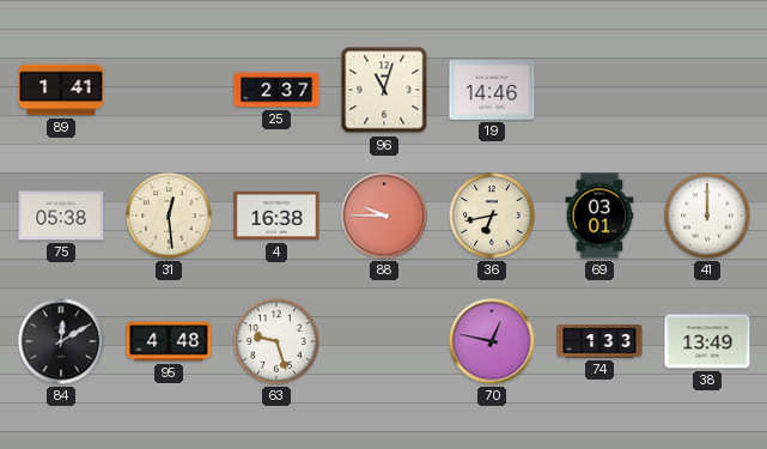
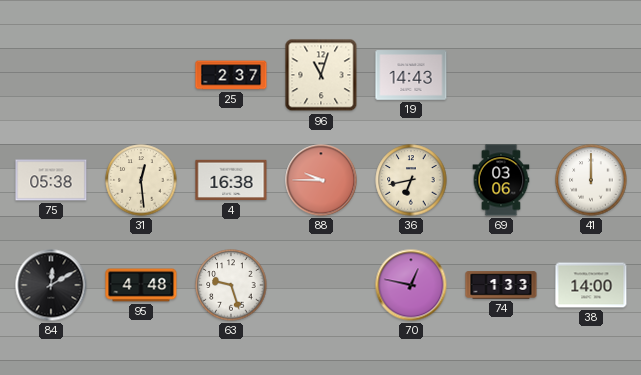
89: 1:41 -> none (61, 90)
19: 14:46 -> 14:43 (411, 75)
69: 03:01 -> 03:06 (501, 180)
38: 13:49 -> 14:00 (591, 285)
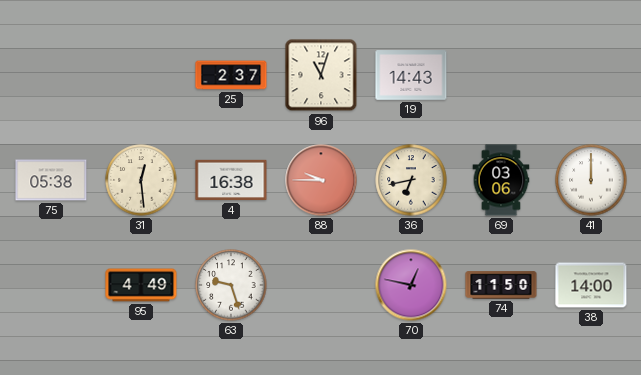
84: 12:10 -> none (51, 285)
95: 4:48 -> 4:49 (141, 285)
74: 1:33 -> 11:50 (501, 285)
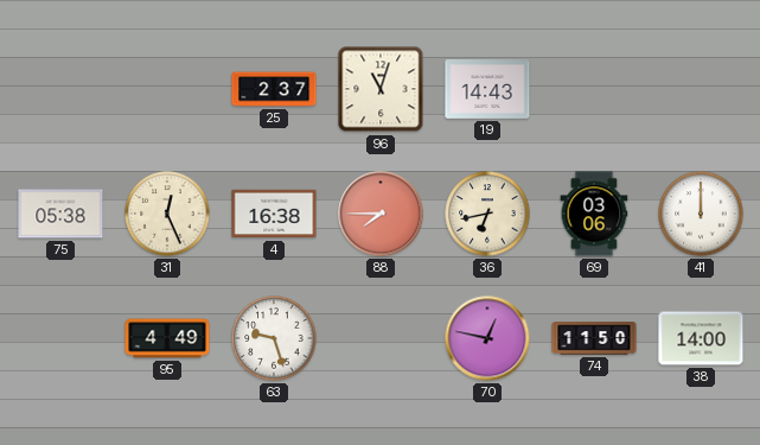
31: 12:29 -> 12:26 (167, 214)
88: 9:45 -> 7:45 (381, 214)
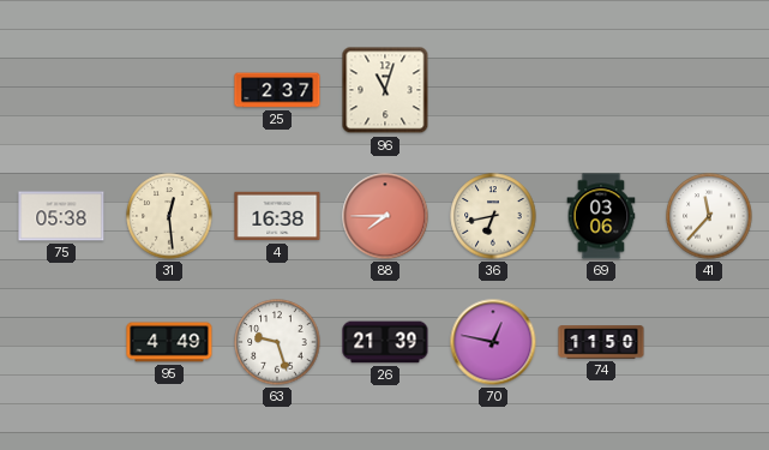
19: 14:43 -> none (487, 89)
31: 12:26 -> 12:29 (169, 216)
41: 12:00 -> 11:37 (709, 216)
26: none -> 21:39 (385, 342)
38: 14:00 -> none (701, 338)
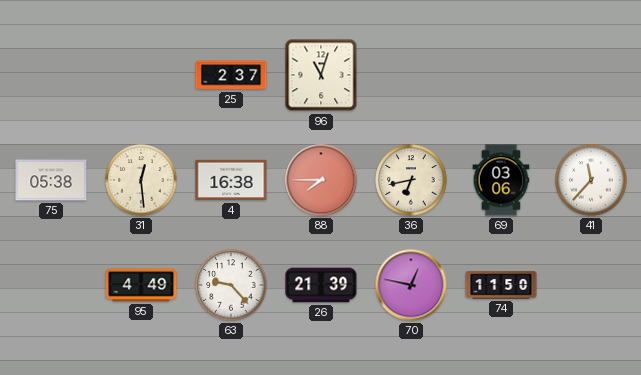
63: 9:27 -> 9:23 (231, 285)
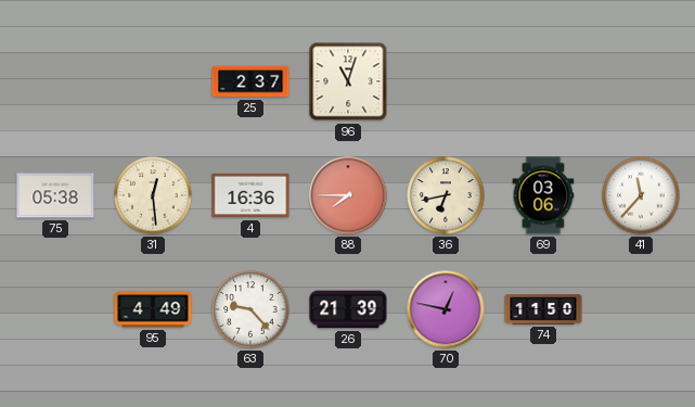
4: 16:38 -> 16:36 (250, 195)
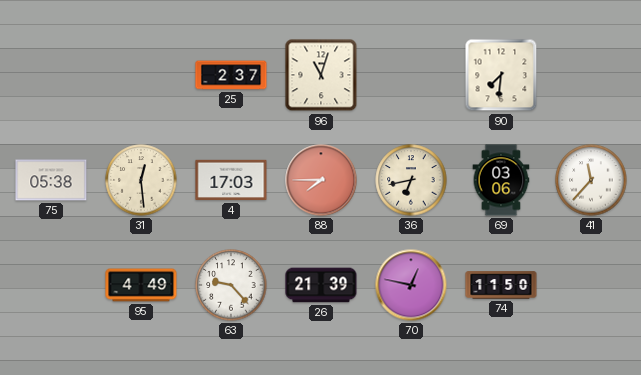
90: none -> 7:31 (501, 75)
4: 16:36 -> 17:03 (231, 180)
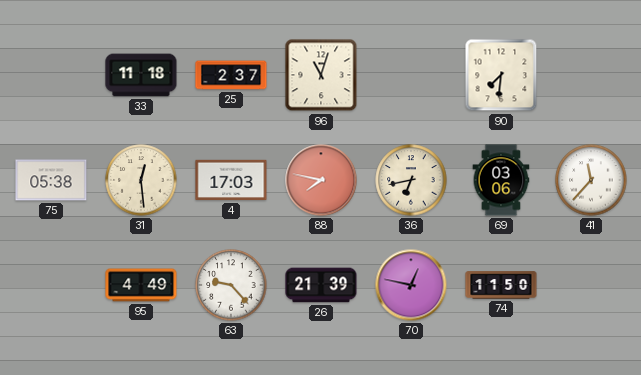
33: none -> 11:18 (141, 75)
88: 7:45 -> 7:47 (321, 180)
